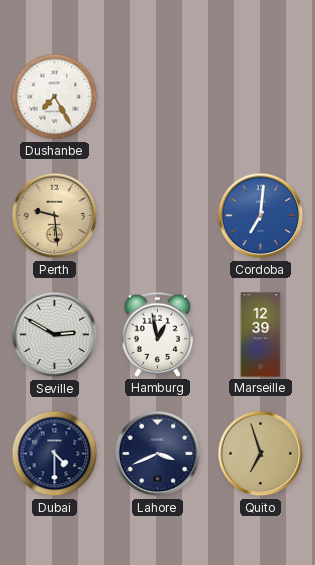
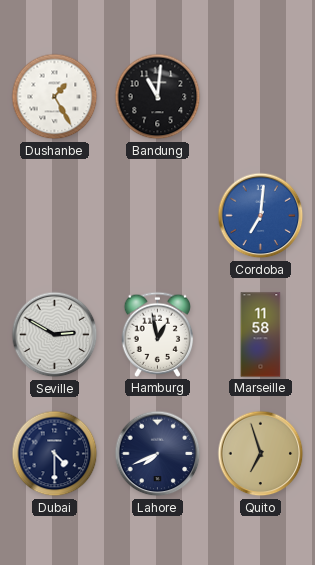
Dushanbe: 7:25 -> 1:25 (55, 97)
Bandung: none -> 11:01 (158, 97)
Perth: 9:29 -> none (55, 216)
Marseille: 12:39 -> 11:58 (261, 335)
Lahore: 3:41 -> 7:41 (158, 454)
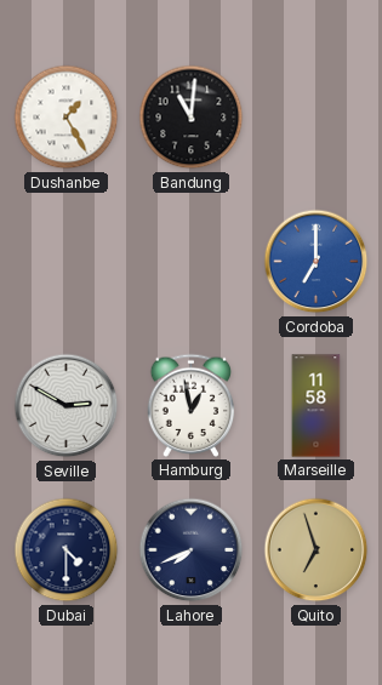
Cordoba: 7:01 -> 7:00 (317, 262)
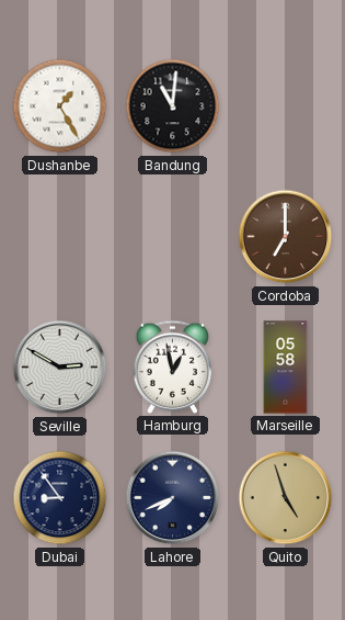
Cordoba dial: blue -> brown (286, 237)
Marseille: 11:58 -> 05:58 (286, 368)
Dubai: 4:30 -> 8:54 (60, 498)
Quito: 6:57 -> 4:57 (286, 498)
